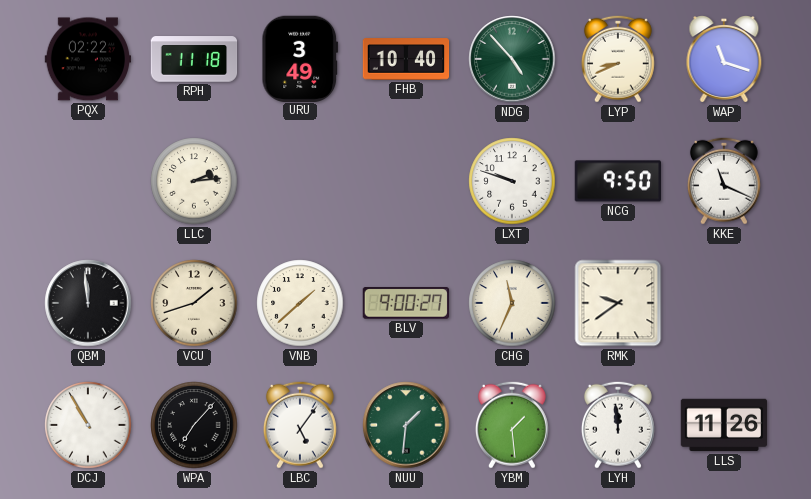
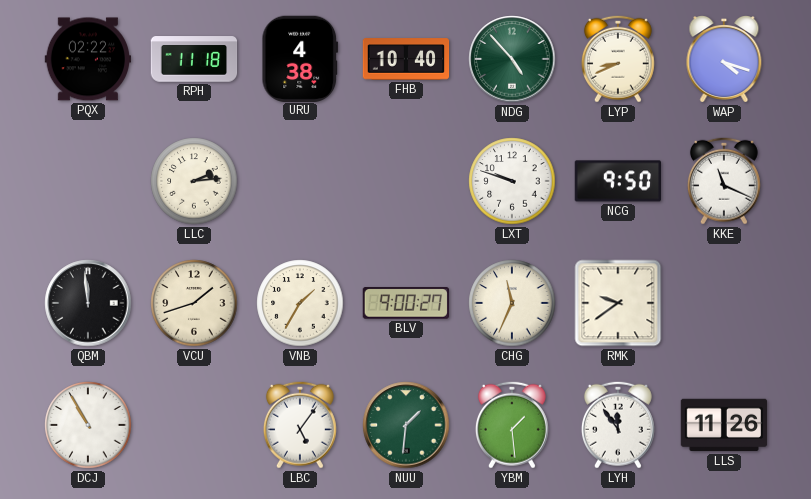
URU: 3:49 -> 4:38 (300, 58)
WAP: 11:18 -> 4:18 (724, 60)
VNB: 1:38 -> 1:35 (300, 303)
WPA: 7:07 -> none (194, 425)
LYH: 11:59 -> 11:54 (618, 425)
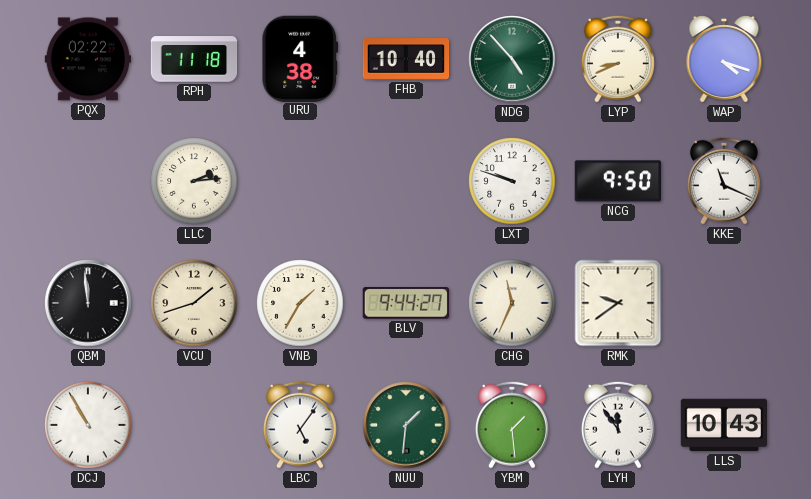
BLV: 9:00 -> 9:44 (405, 303)
LLS: 11:26 -> 10:43 (724, 425)
